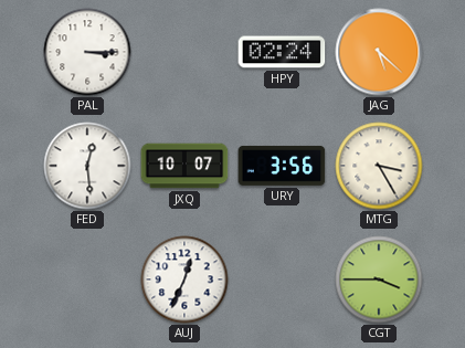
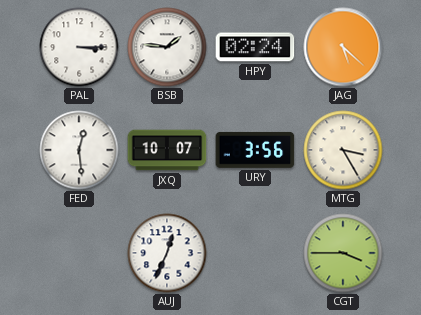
BSB: none -> 1:46 (167, 47)
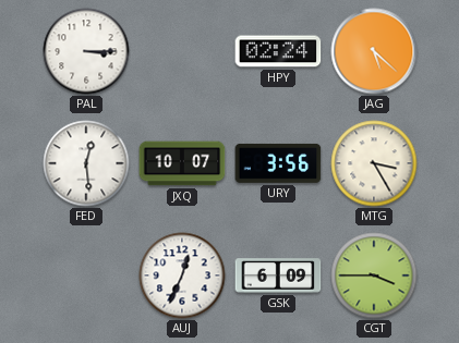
BSB: 1:46 -> none (167, 47)
GSK: none -> 6:09 (278, 275)
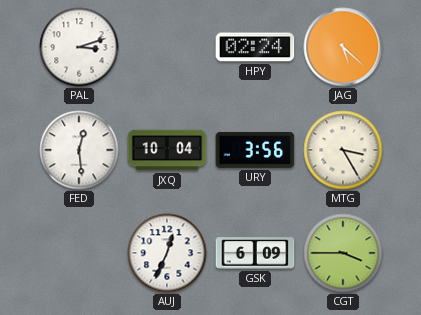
PAL: 3:15 -> 3:12 (79, 47)
JXQ: 10:07 -> 10:04 (167, 150)
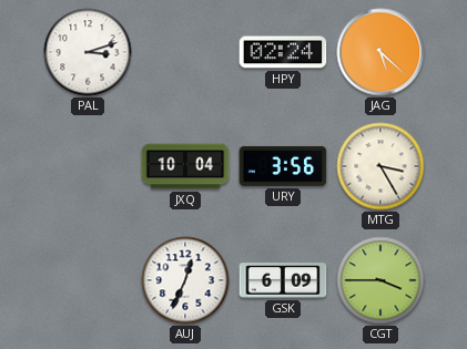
FED: 12:29 -> none (79, 150)
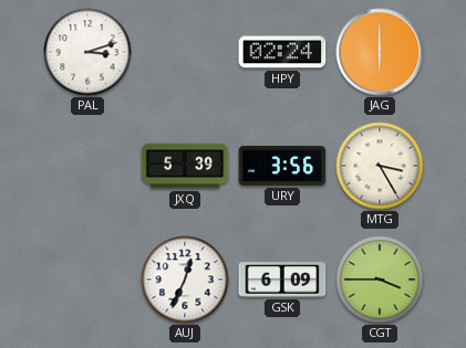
JAG: 5:22 -> 6:00 (380, 52)
JXQ: 10:04 -> 5:39 (185, 166)
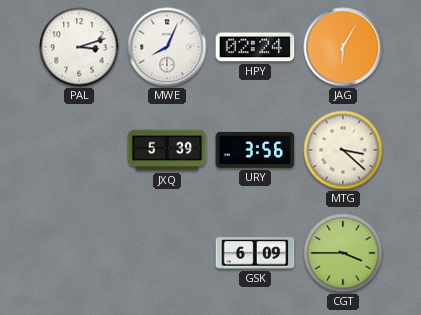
MWE: none -> 8:04 (167, 47)
JAG: 6:00 -> 6:05 (343, 47)
MTG: 3:25 -> 3:22 (343, 150)
AUJ: 12:34 -> none (185, 280)
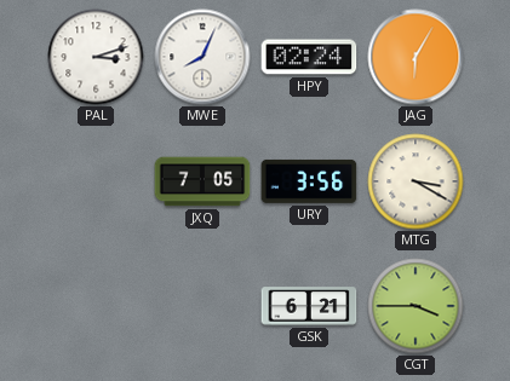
JXQ: 5:39 -> 7:05 (202, 181)
MTG: 3:22 -> 3:20 (416, 181)
GSK: 6:09 -> 6:21 (309, 306)
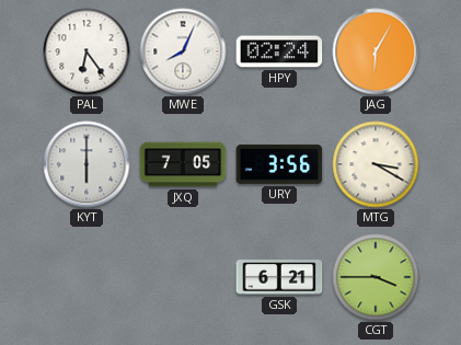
PAL: 3:12 -> 6:24 (87, 51)
KYT: none -> 6:00 (87, 164)
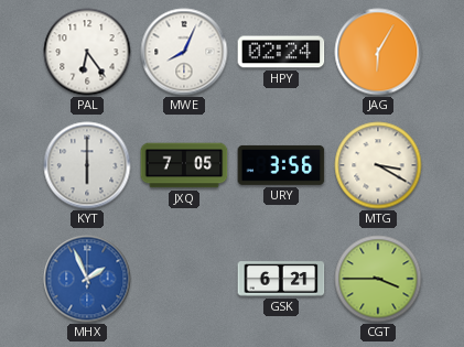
MHX: none -> 1:56 (87, 279)
